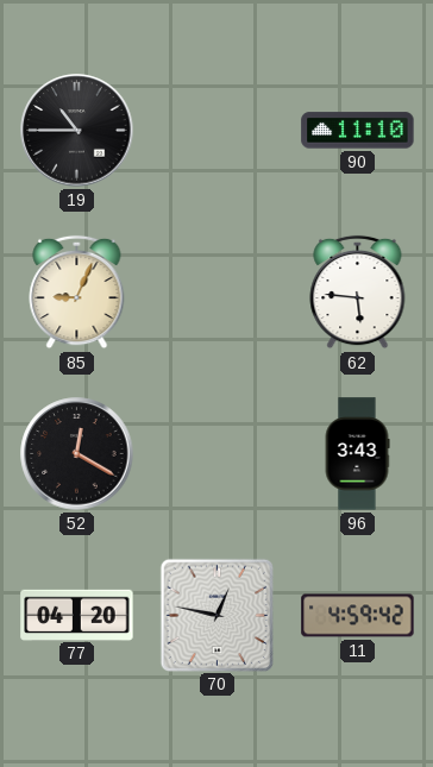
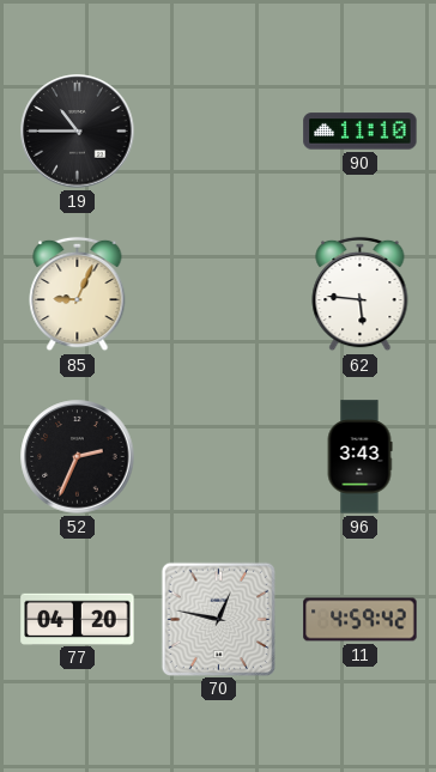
52: 12:20 -> 2:34 (78, 457)
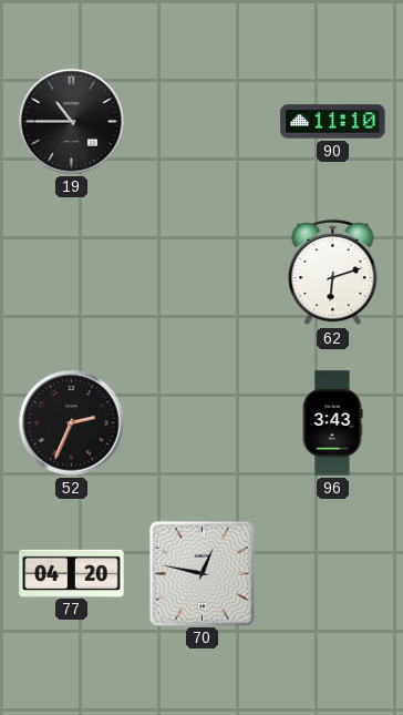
85: 9:04 -> none (78, 294)
62: 5:46 -> 6:12 (333, 273)
11: 4:59 -> none (361, 620)
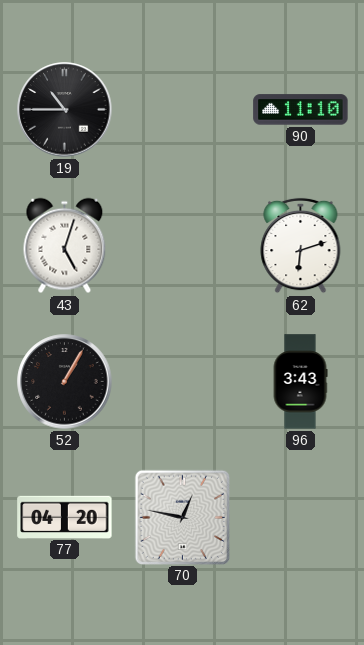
43: none -> 5:03 (65, 246)
52: 2:34 -> 1:05 (65, 382)
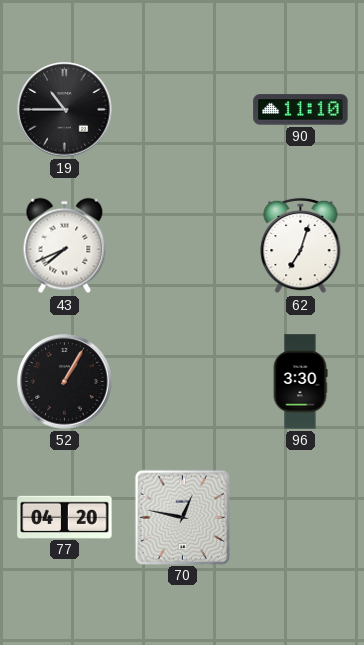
43: 5:03 -> 7:41 (65, 246)
62: 6:12 -> 7:03 (301, 246)
96: 3:43 -> 3:30 (300, 382)
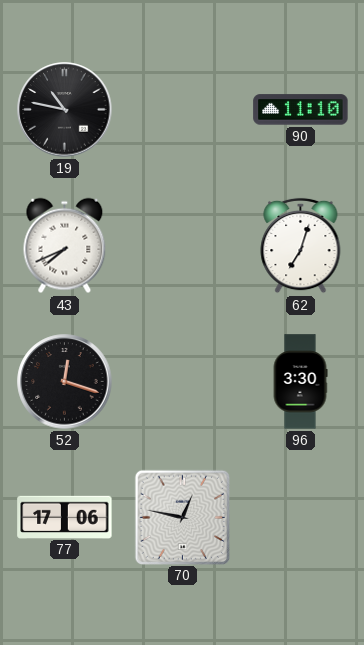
19: 10:45 -> 10:47 (65, 110)
52: 1:05 -> 12:18 (65, 382)
77: 04:20 -> 17:06 (65, 517)
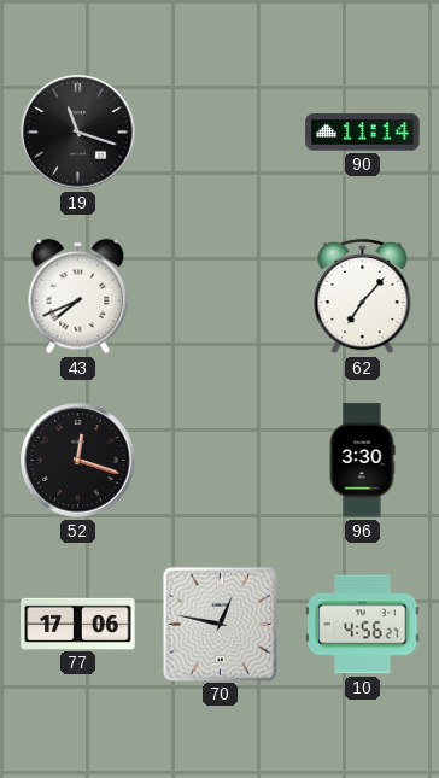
19: 10:47 -> 11:18 (78, 133)
90: 11:10 -> 11:14 (363, 133)
62: 7:03 -> 7:07 (363, 297)
10: none -> 4:56 (363, 625)
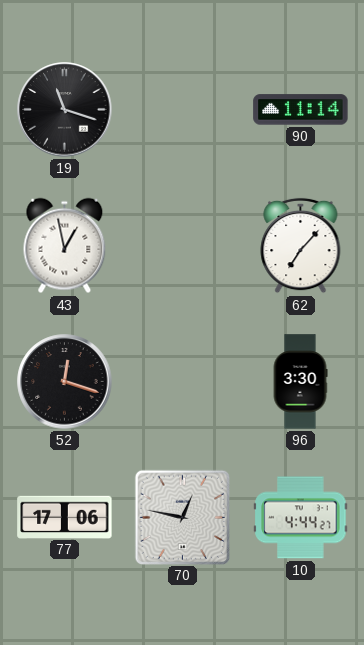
43: 7:41 -> 12:58 (65, 246)
10: 4:56 -> 4:44 (301, 518)
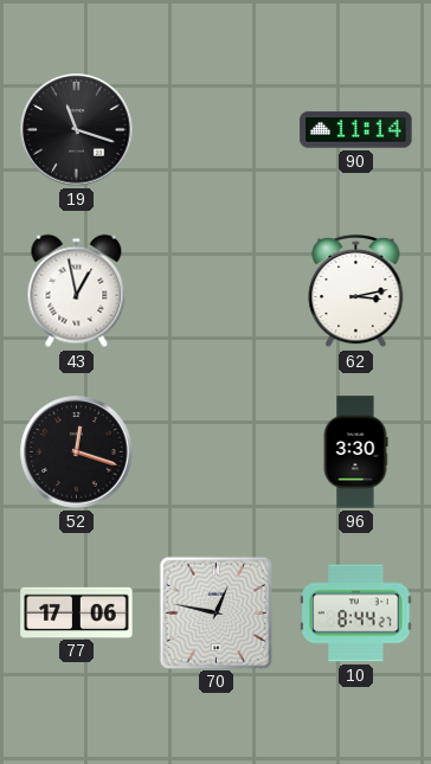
62: 7:07 -> 3:13 (356, 291)
10: 4:44 -> 8:44 (356, 614)
